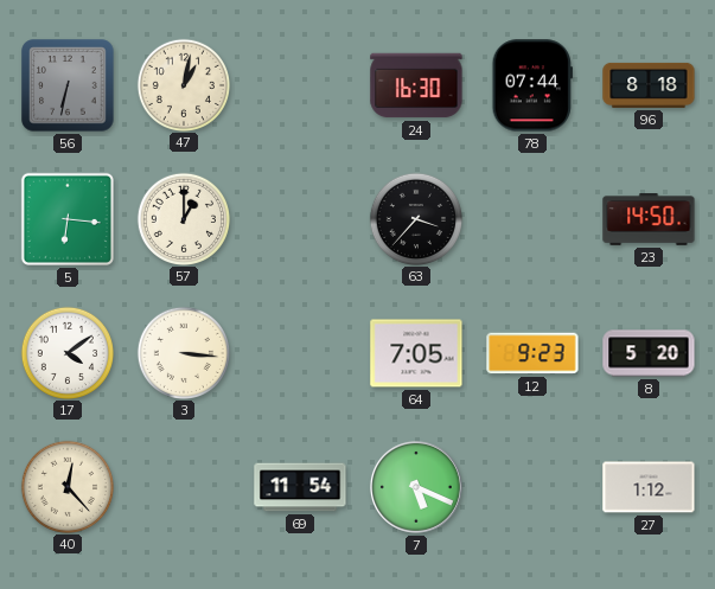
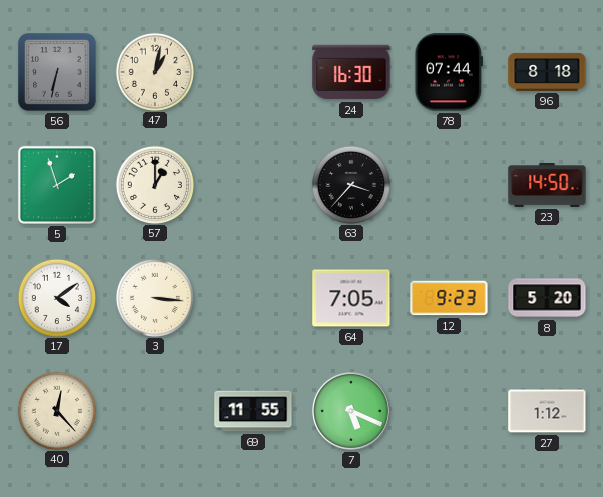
5: 6:16 -> 1:57 (57, 185)
69: 11:54 -> 11:55 (253, 411)
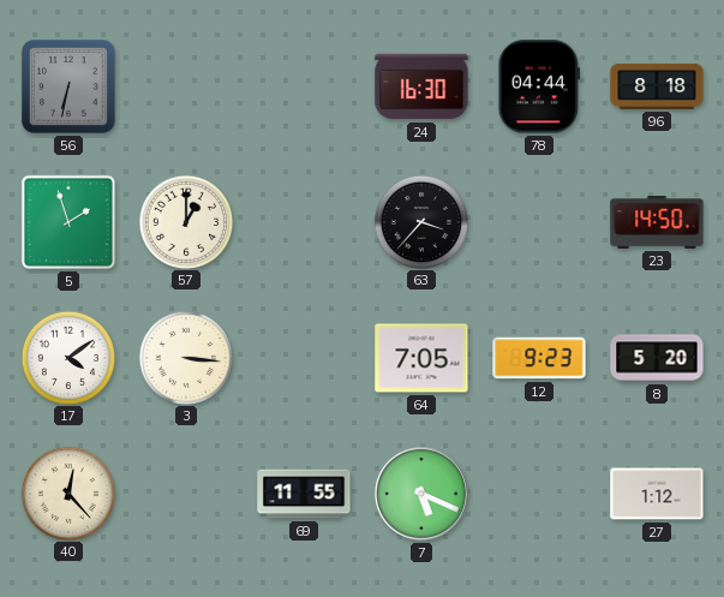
47: 1:02 -> none (154, 71)
78: 07:44 -> 04:44 (538, 86)
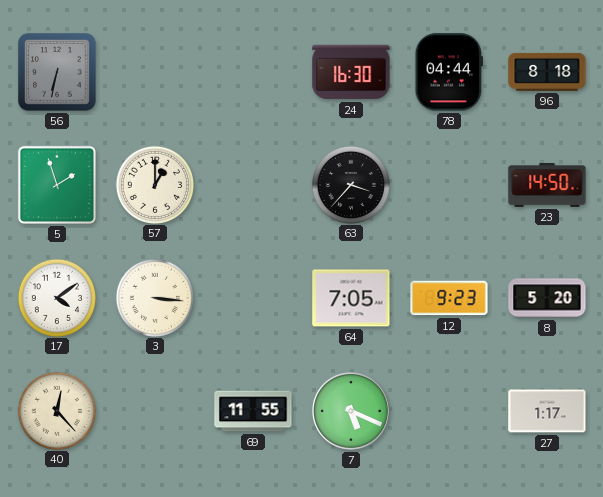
27: 1:12 -> 1:17 (547, 411)
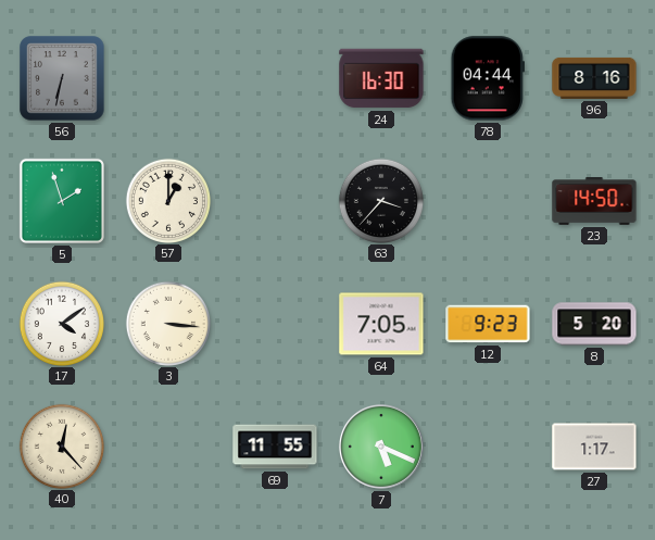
96: 8:18 -> 8:16 (594, 78)
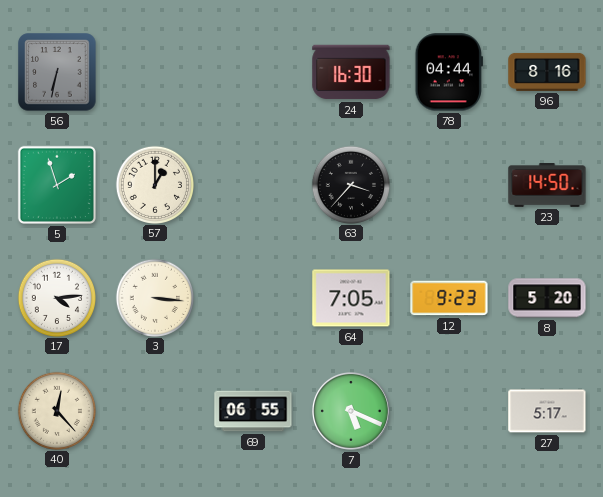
17: 4:09 -> 4:14 (56, 297)
69: 11:55 -> 06:55 (253, 411)
27: 1:17 -> 5:17 (547, 411)
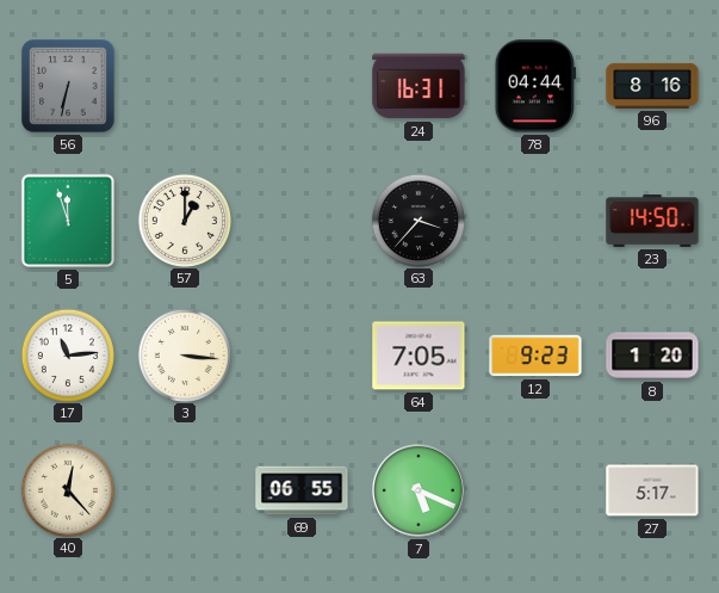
24: 16:30 -> 16:31 (419, 86)
5: 1:57 -> 11:57 (68, 221)
17: 4:14 -> 11:14 (67, 354)
8: 5:20 -> 1:20 (652, 356)
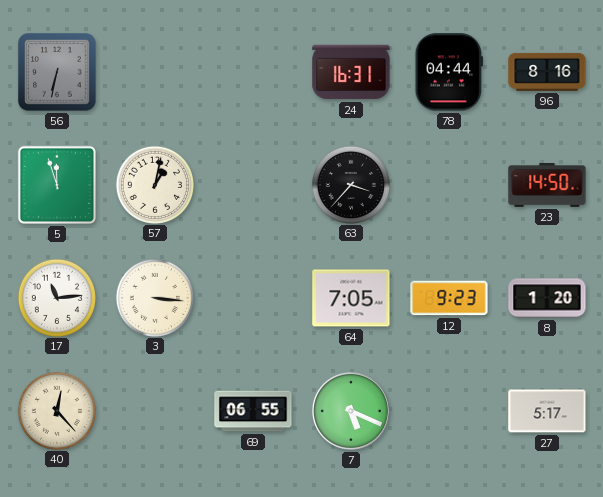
57: 1:00 -> 1:02 (154, 184)
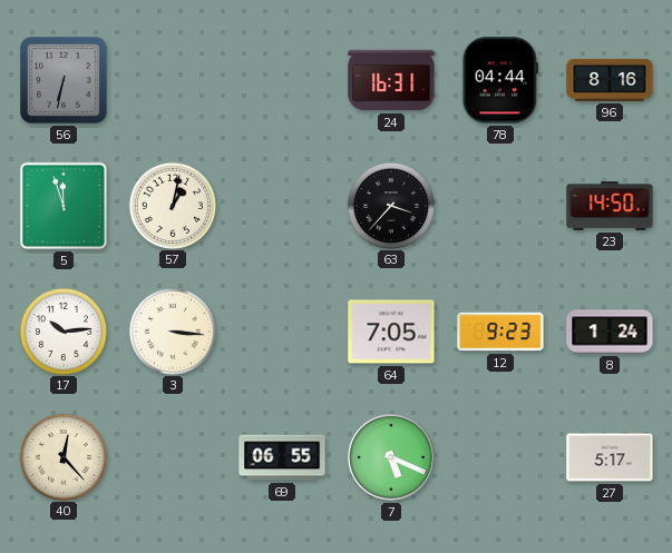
17: 11:14 -> 10:14 (62, 330)
8: 1:20 -> 1:24 (610, 332)
